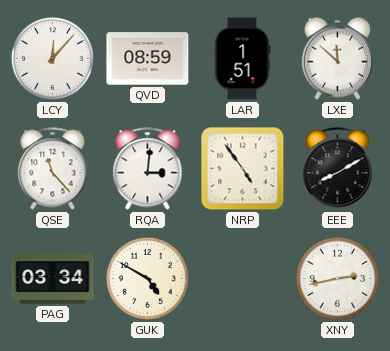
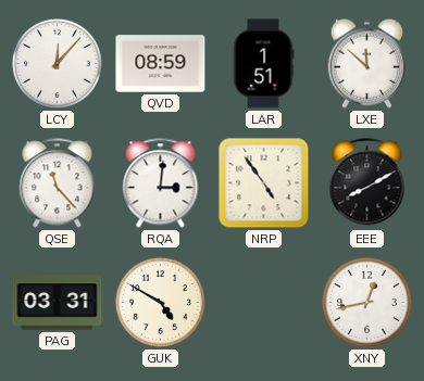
PAG: 03:34 -> 03:31 (58, 303)
XNY: 2:43 -> 12:43 (366, 302)
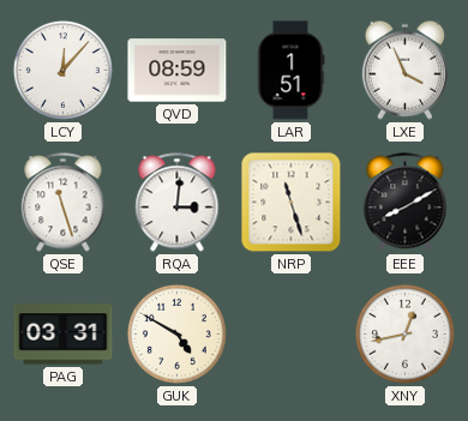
LXE: 11:52 -> 3:56 (404, 70)
QSE: 11:23 -> 11:27 (64, 203)
NRP: 4:54 -> 11:27 (292, 203)
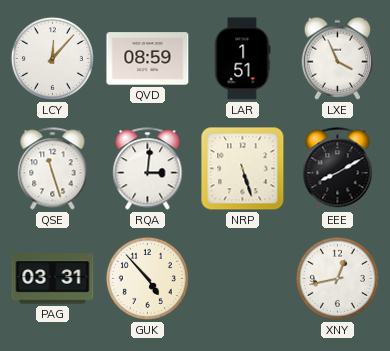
NRP: 11:27 -> 5:27 (243, 169)
GUK: 4:50 -> 4:53 (147, 278)
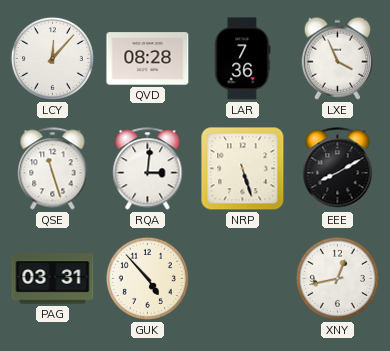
QVD: 08:59 -> 08:28 (148, 59)
LAR: 1:51 -> 7:36 (242, 59)
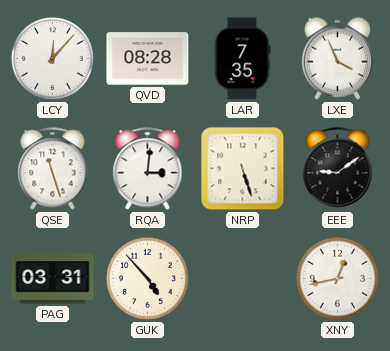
LAR: 7:36 -> 7:35 (242, 59)
EEE: 8:10 -> 9:09 (338, 169)
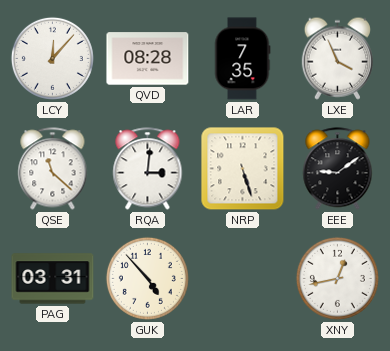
QSE: 11:27 -> 11:22 (53, 169)
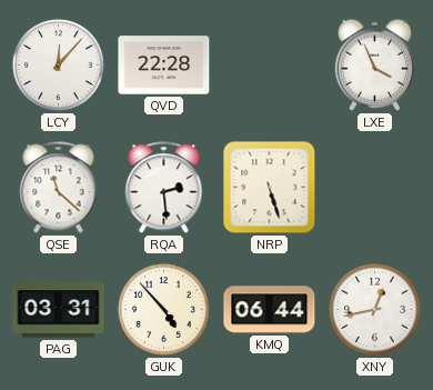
QVD: 08:28 -> 22:28 (164, 66)
LAR: 7:35 -> none (242, 59)
RQA: 3:01 -> 2:29 (164, 188)
EEE: 9:09 -> none (338, 169)
KMQ: none -> 06:44 (270, 310)
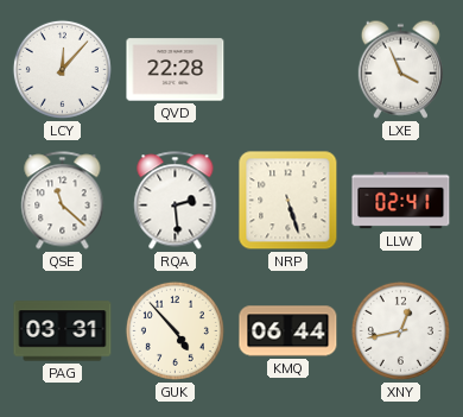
LLW: none -> 02:41 (401, 201)
